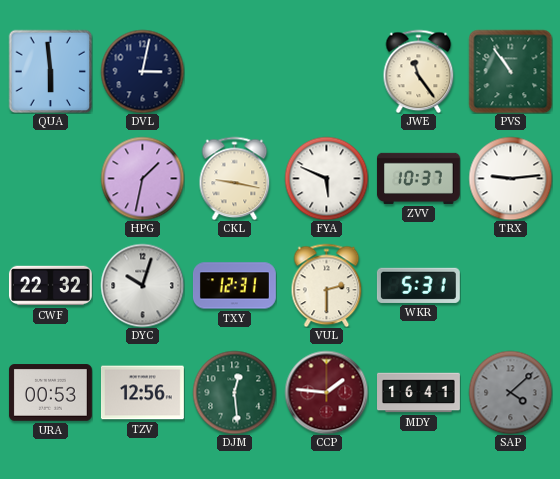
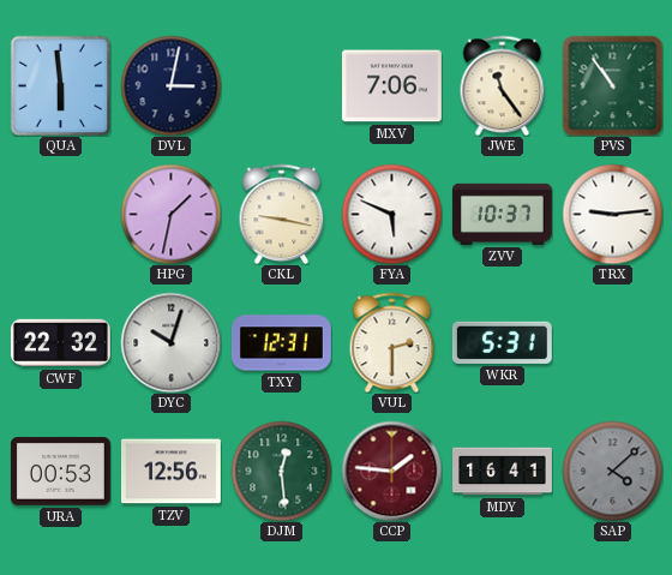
MXV: none -> 7:06 (391, 86)
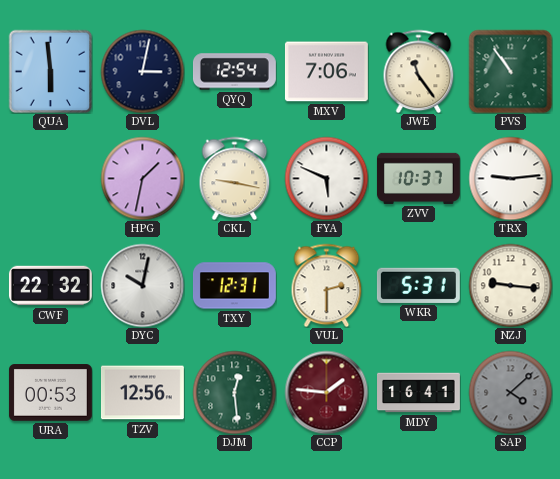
QYQ: none -> 12:54 (234, 72)
DYC: 10:03 -> 10:02 (142, 285)
NZJ: none -> 9:16 (510, 285)
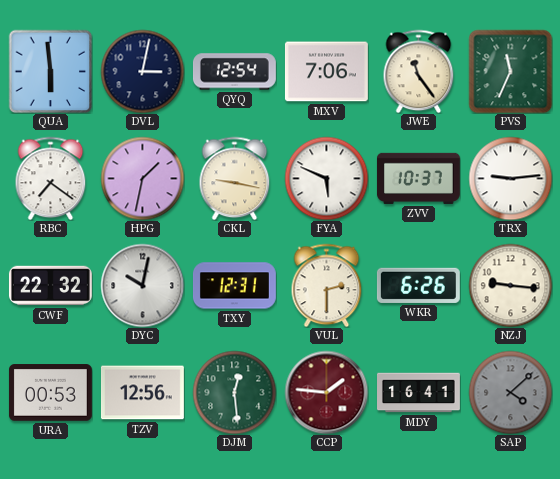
PVS: 10:54 -> 11:34 (510, 71)
RBC: none -> 7:21 (51, 178)
WKR: 5:31 -> 6:26 (418, 285)
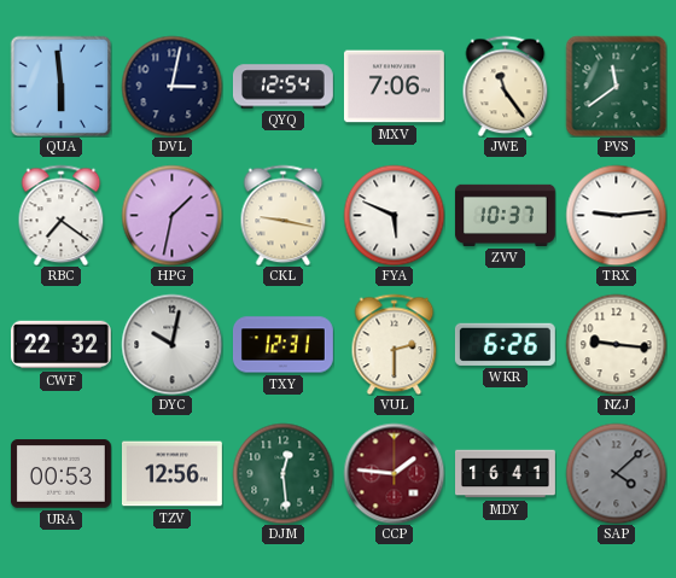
PVS: 11:34 -> 11:39 (616, 86)
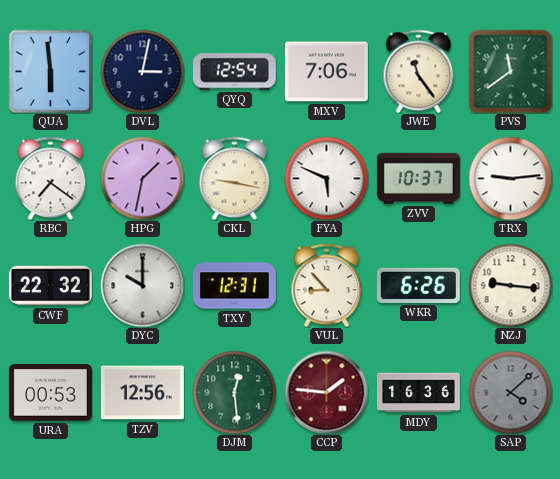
DYC: 10:02 -> 10:00 (142, 285)
VUL: 2:30 -> 8:53 (327, 285)
MDY: 16:41 -> 16:36 (419, 393)
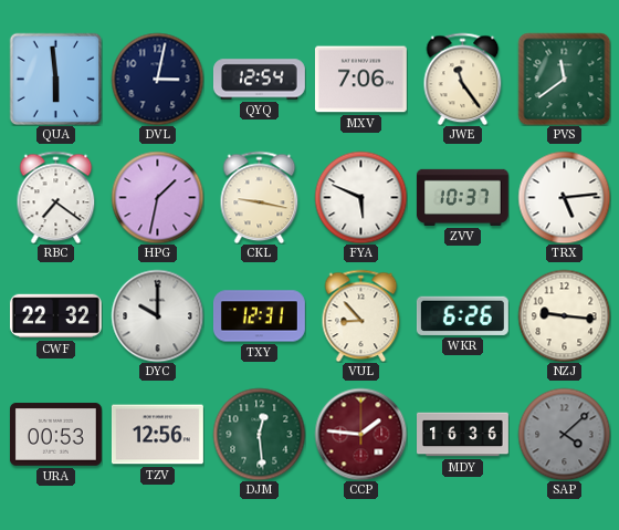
TRX: 9:14 -> 5:14 (564, 197)
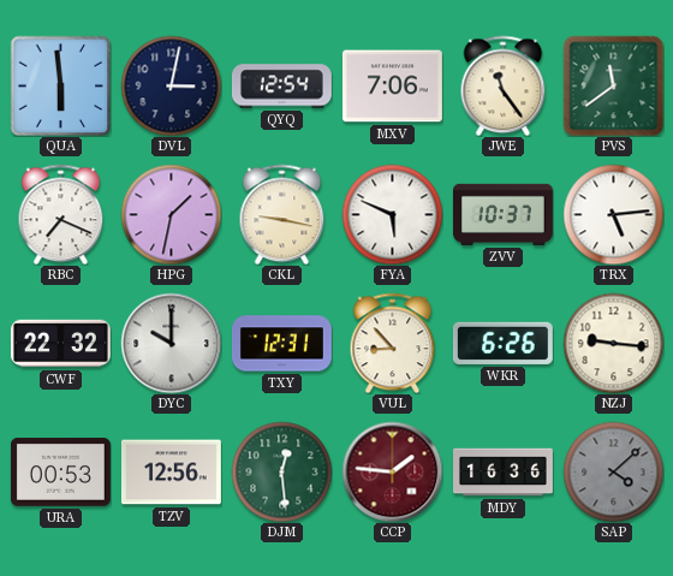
RBC: 7:21 -> 7:19 (61, 214)
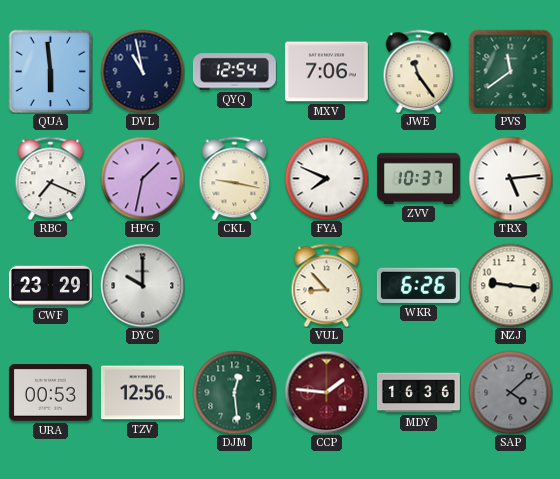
DVL: 3:02 -> 10:58 (142, 71)
FYA: 5:49 -> 7:49 (326, 178)
CWF: 22:32 -> 23:29 (50, 286)
TXY: 12:31 -> none (281, 344)
